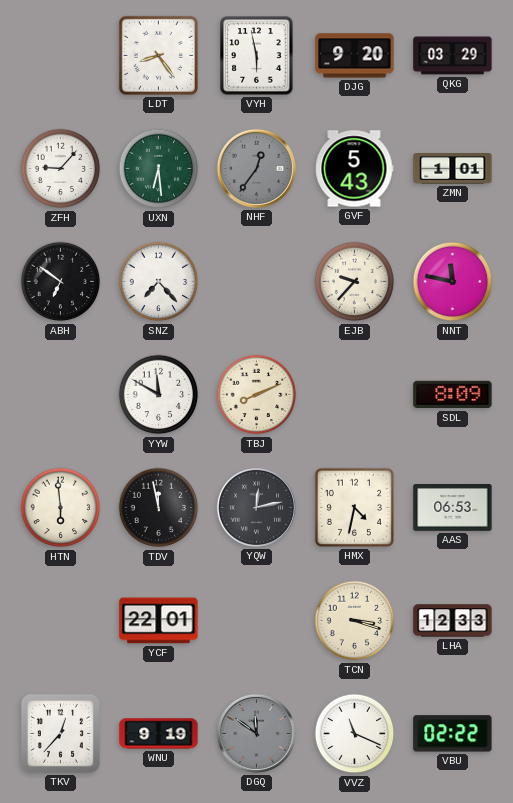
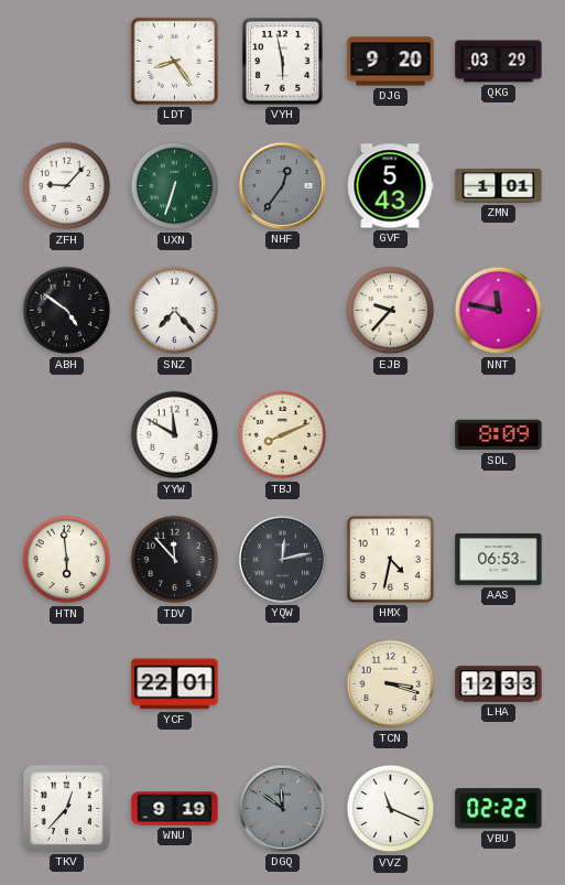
UXN: 6:29 -> 6:33 (175, 186)
ABH: 6:51 -> 4:51 (67, 311)
TDV: 11:58 -> 11:53 (175, 560)
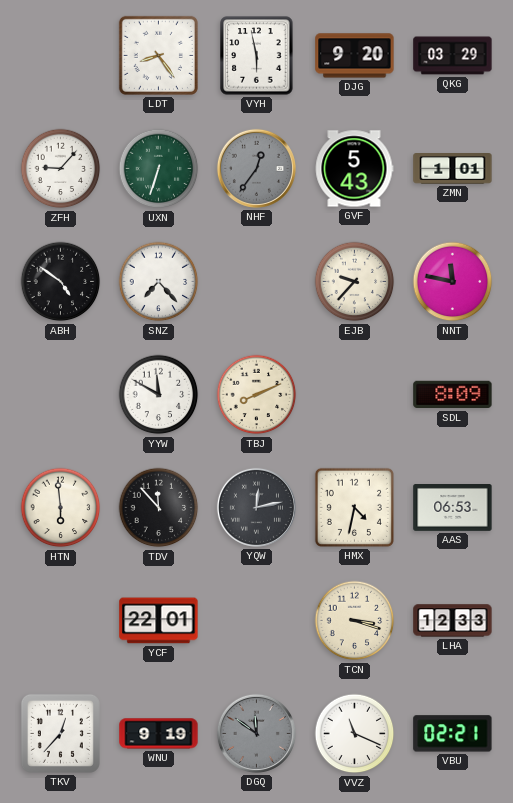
VBU: 02:22 -> 02:21 (453, 734)
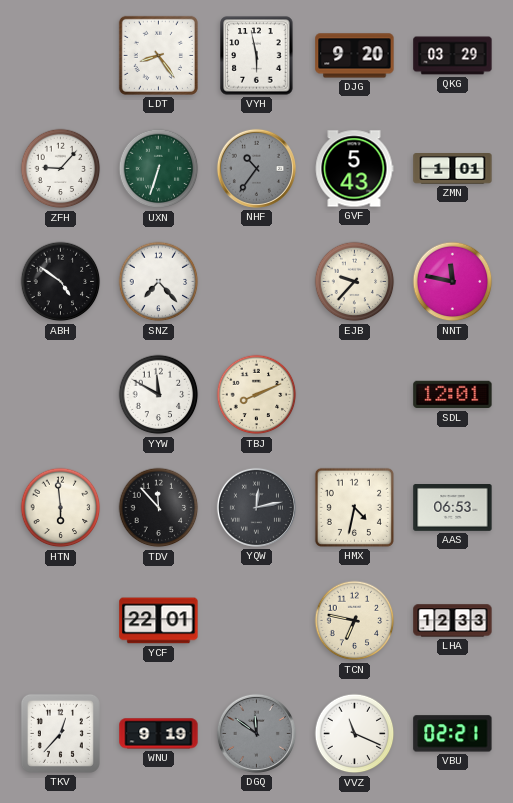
NHF: 12:36 -> 10:36 (256, 168)
SDL: 8:09 -> 12:01 (453, 395)
TCN: 3:18 -> 6:47 (355, 621)
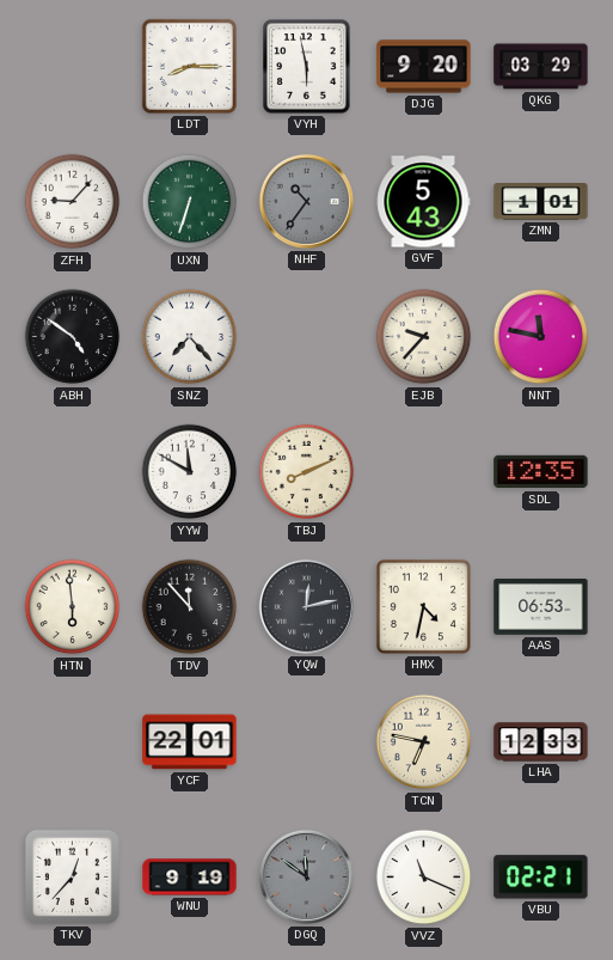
LDT: 8:24 -> 8:15 (189, 66)
SDL: 12:01 -> 12:35 (541, 472)
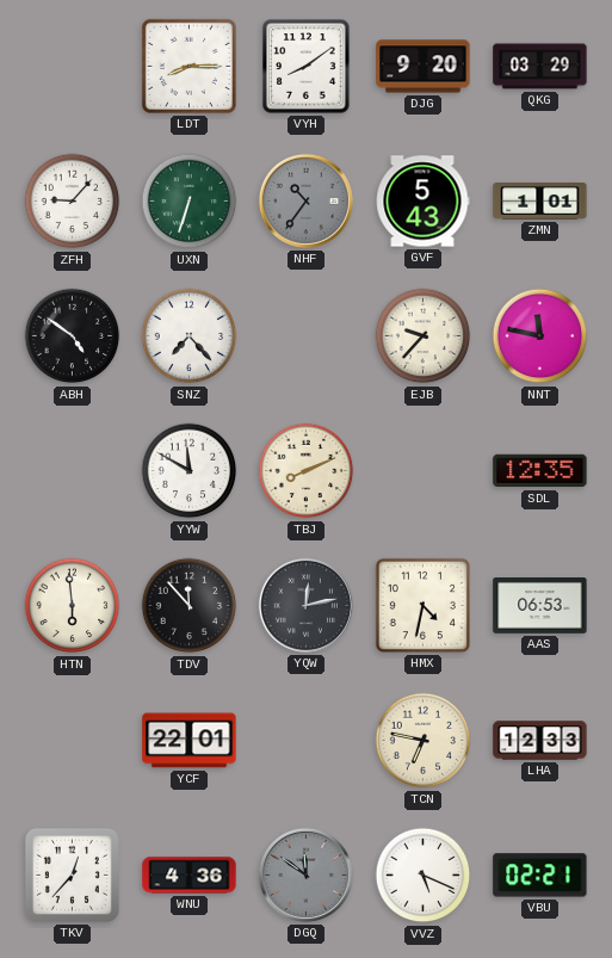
VYH: 5:58 -> 8:09 (307, 67)
WNU: 9:19 -> 4:36 (190, 876)
VVZ: 11:19 -> 5:19 (424, 876)
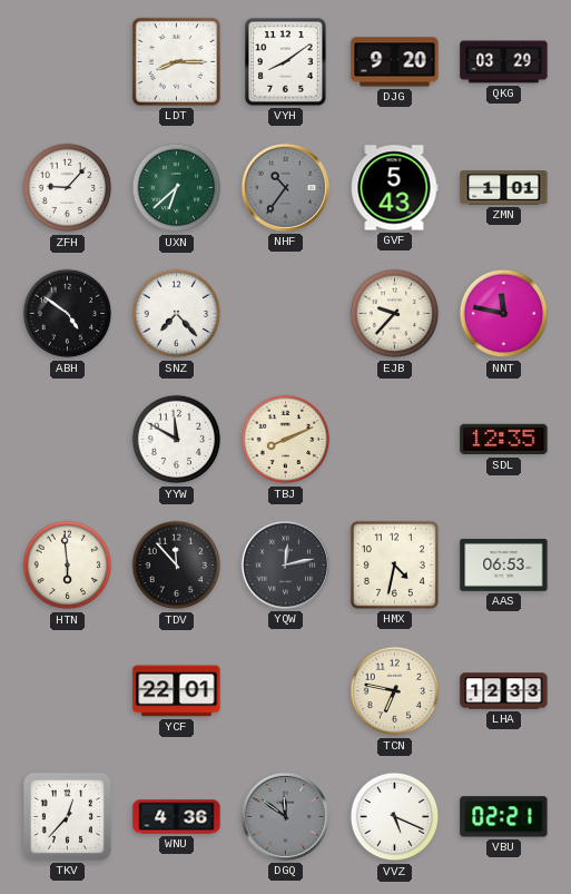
UXN: 6:33 -> 6:38 (177, 188)
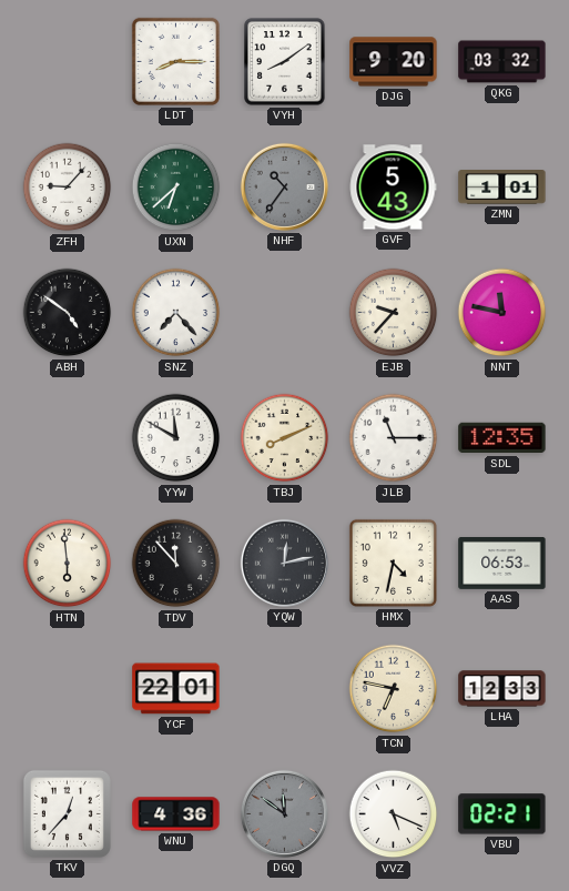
QKG: 03:29 -> 03:32 (502, 62)
JLB: none -> 11:15 (394, 438)
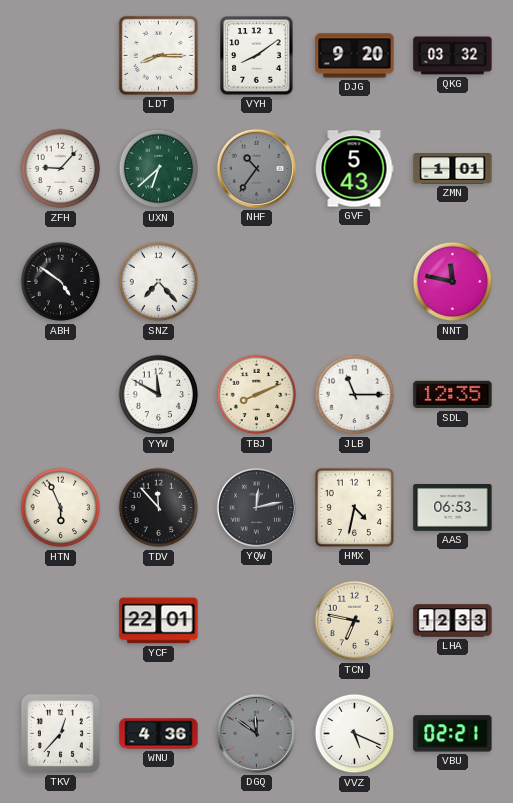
EJB: 9:37 -> none (394, 313)
HTN: 5:59 -> 5:56 (61, 508)
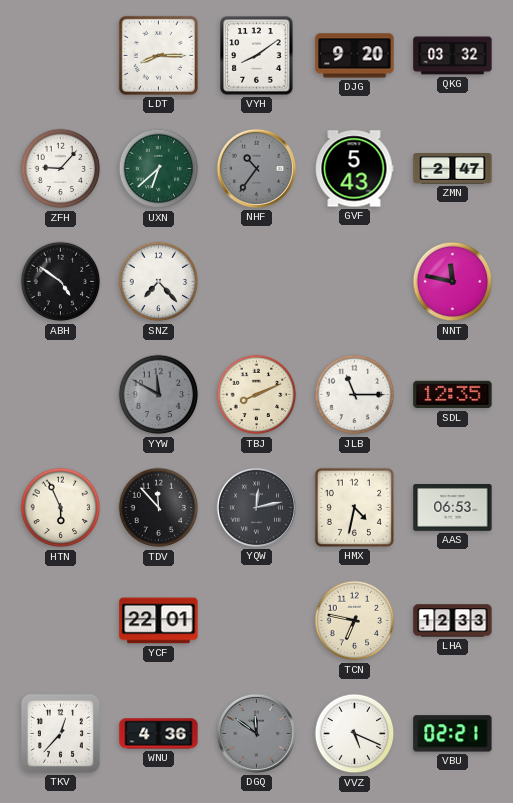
ZMN: 1:01 -> 2:47 (453, 169)
YYW dial: white -> grey (159, 395)
